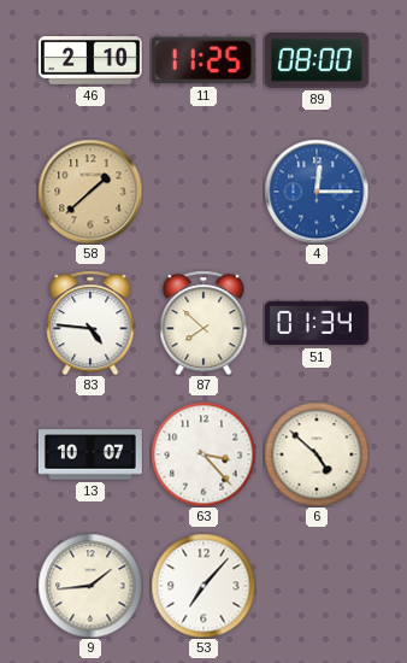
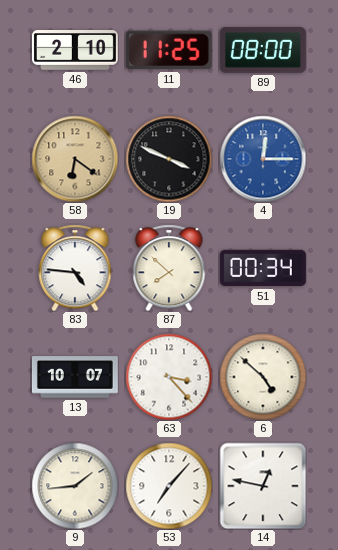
58: 1:38 -> 6:21 (75, 159)
19: none -> 3:49 (169, 159)
51: 01:34 -> 00:34 (263, 268)
14: none -> 12:47 (263, 486)
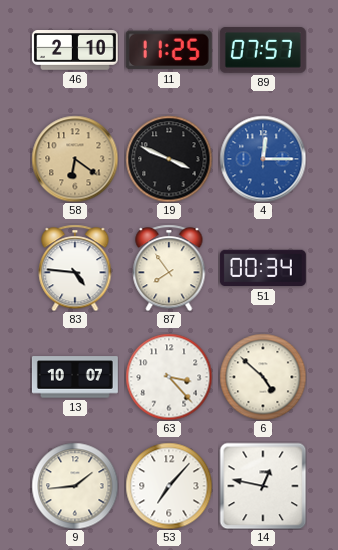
89: 08:00 -> 07:57 (263, 50)
87: 7:52 -> 7:54 (169, 268)
